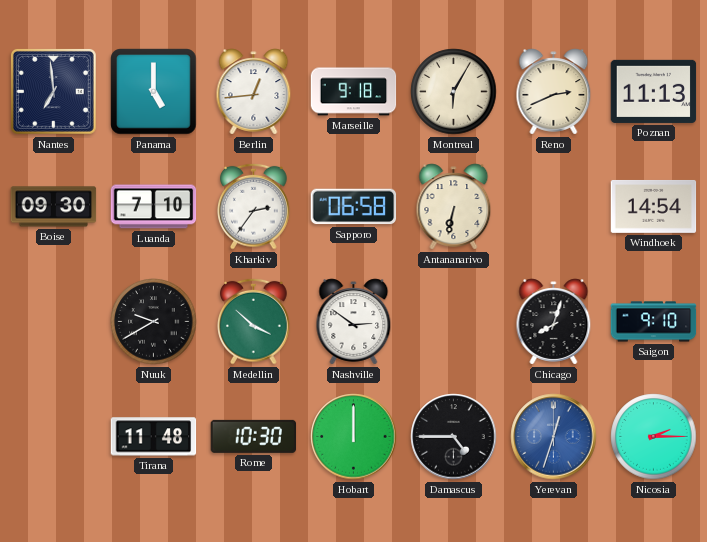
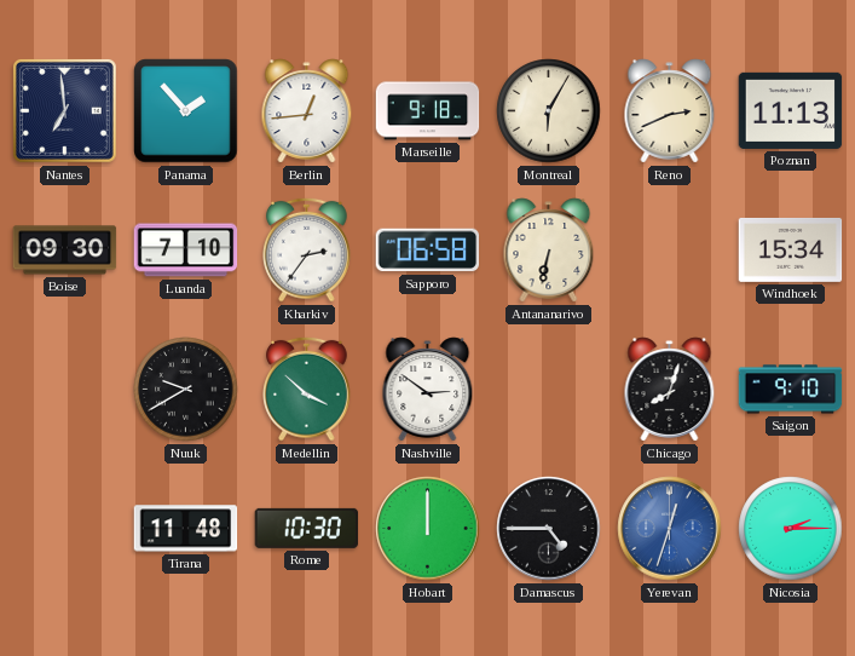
Panama: 5:00 -> 1:53 (186, 111)
Windhoek: 14:54 -> 15:34 (791, 249)
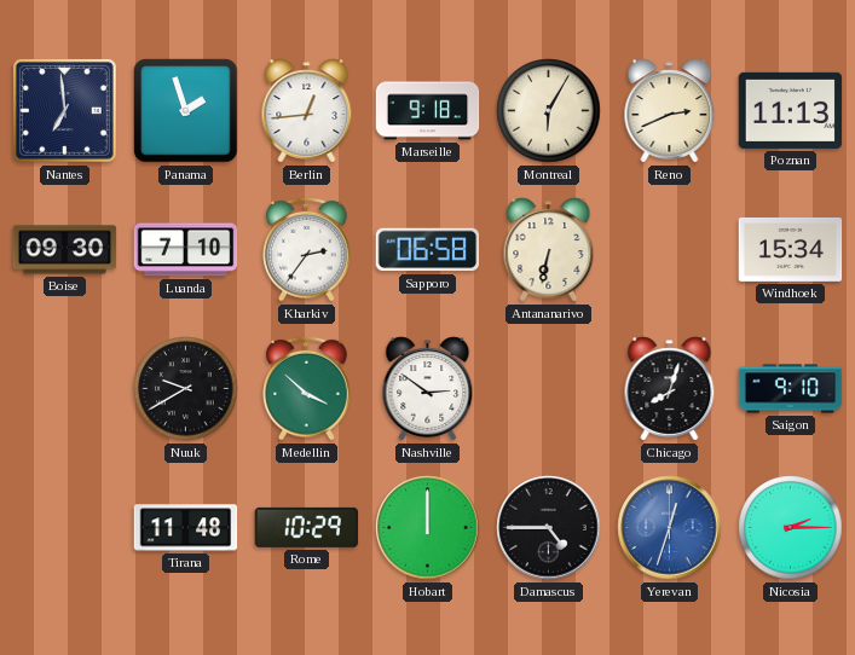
Panama: 1:53 -> 1:57 (186, 111)
Rome: 10:30 -> 10:29 (307, 527)
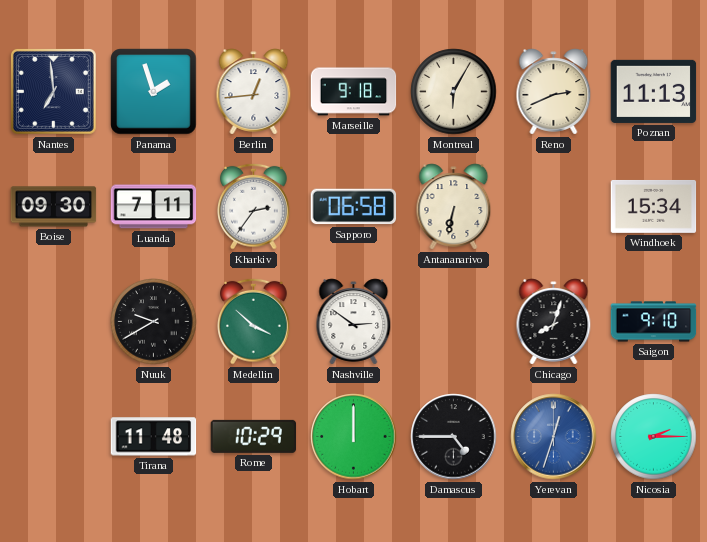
Luanda: 7:10 -> 7:11 (154, 207)
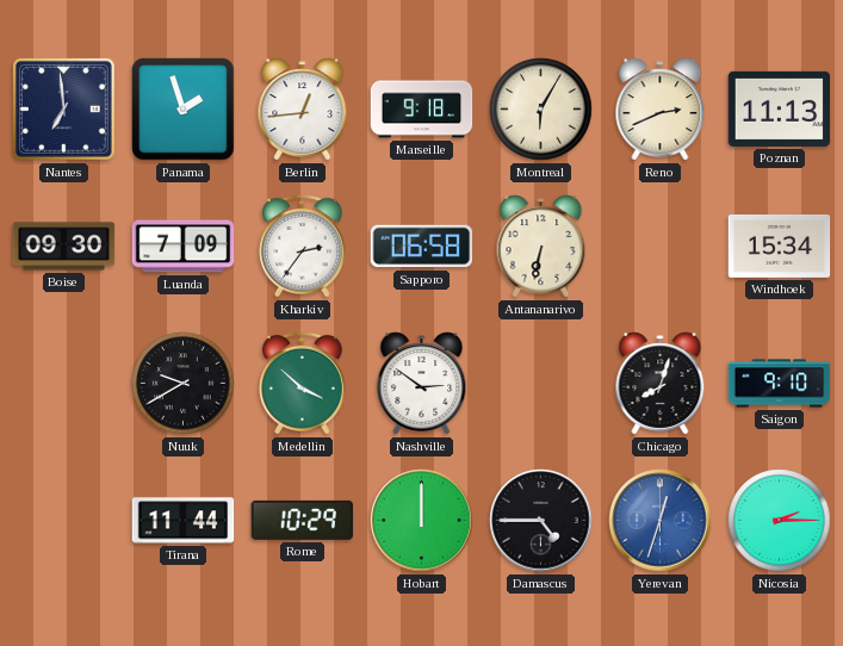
Luanda: 7:11 -> 7:09 (184, 247)
Tirana: 11:48 -> 11:44 (184, 521)
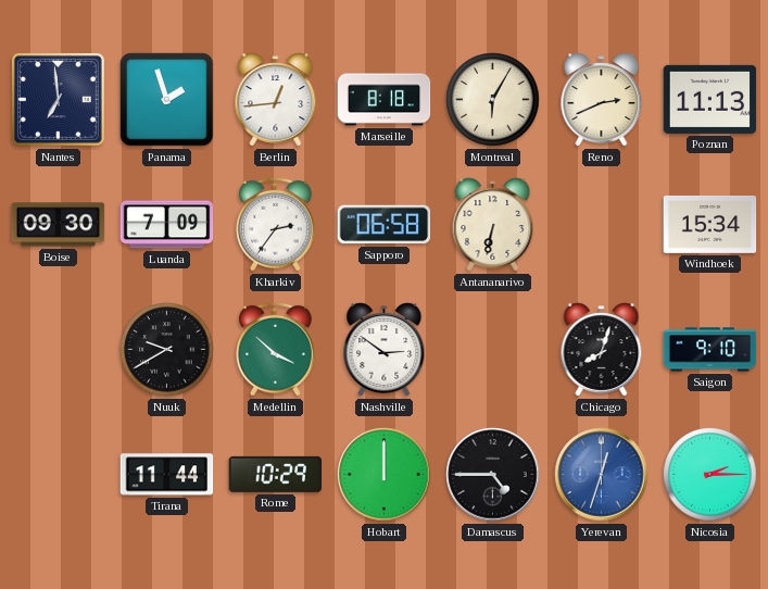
Marseille: 9:18 -> 8:18 (385, 100)
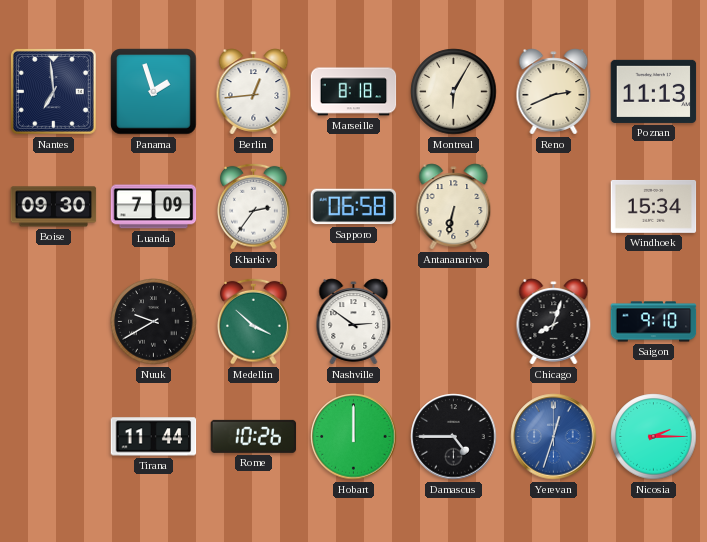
Rome: 10:29 -> 10:26 (254, 436)
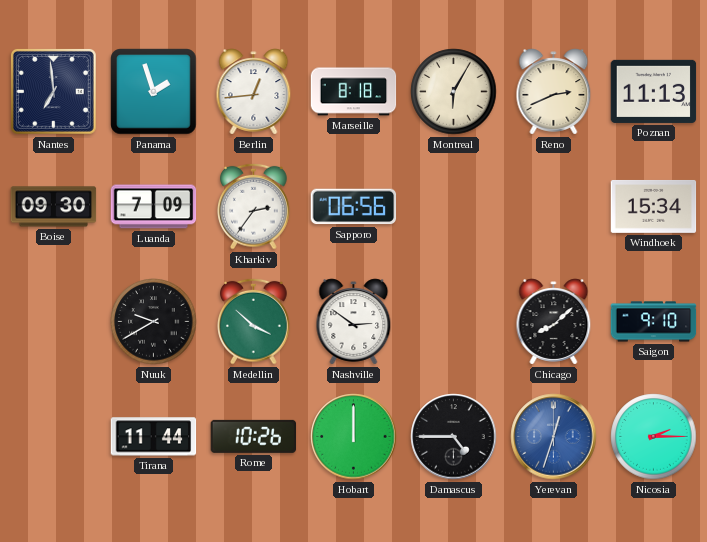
Sapporo: 06:58 -> 06:56 (354, 207)
Antananarivo: 6:32 -> none (454, 207)
Chicago: 8:03 -> 8:08 (554, 322)
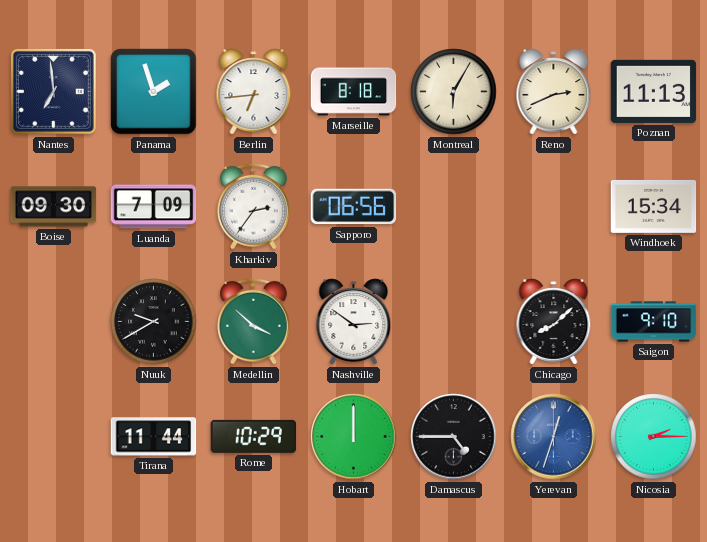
Berlin: 12:44 -> 6:44 (254, 92)
Rome: 10:26 -> 10:29 (254, 436)
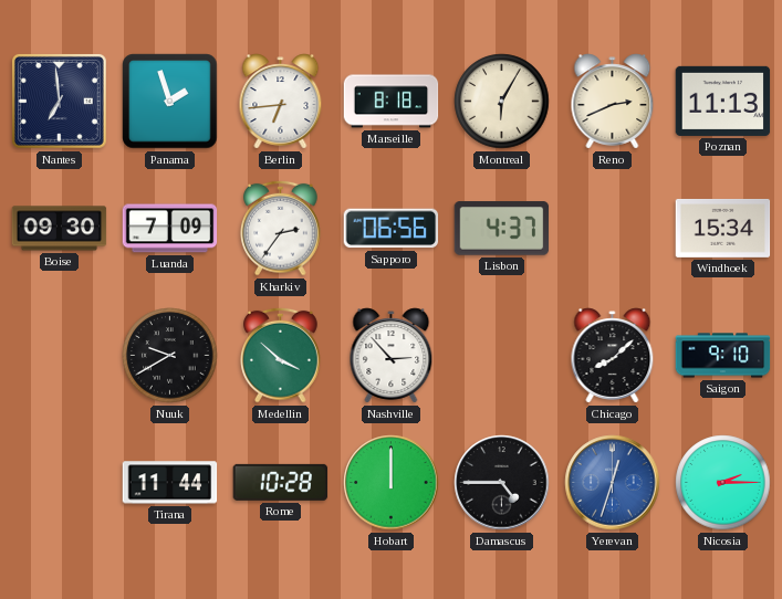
Lisbon: none -> 4:37 (502, 229)
Nashville: 2:51 -> 2:53 (392, 356)
Rome: 10:29 -> 10:28 (281, 482)
